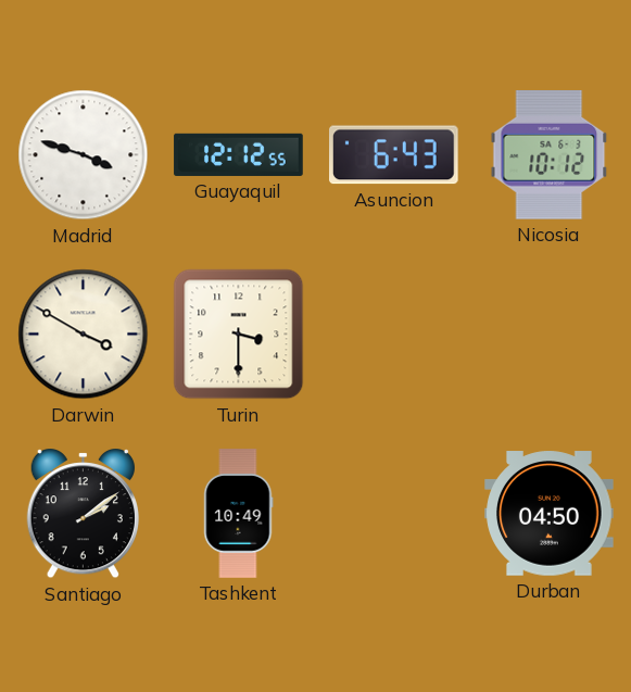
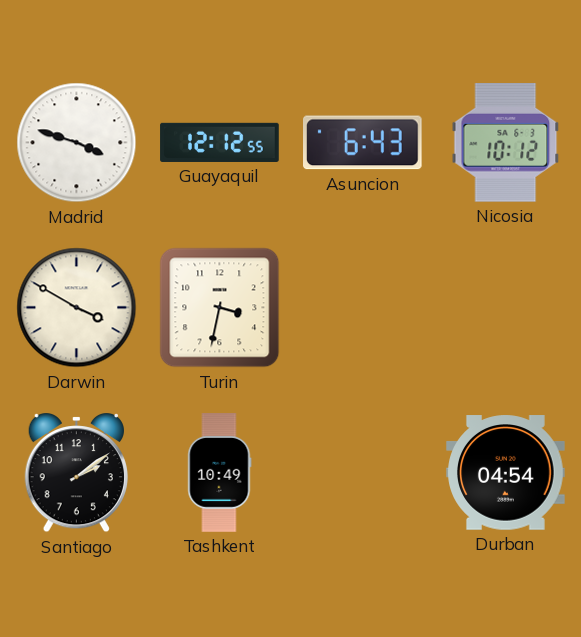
Turin: 3:30 -> 3:32 (220, 308)
Durban: 04:50 -> 04:54 (506, 473)
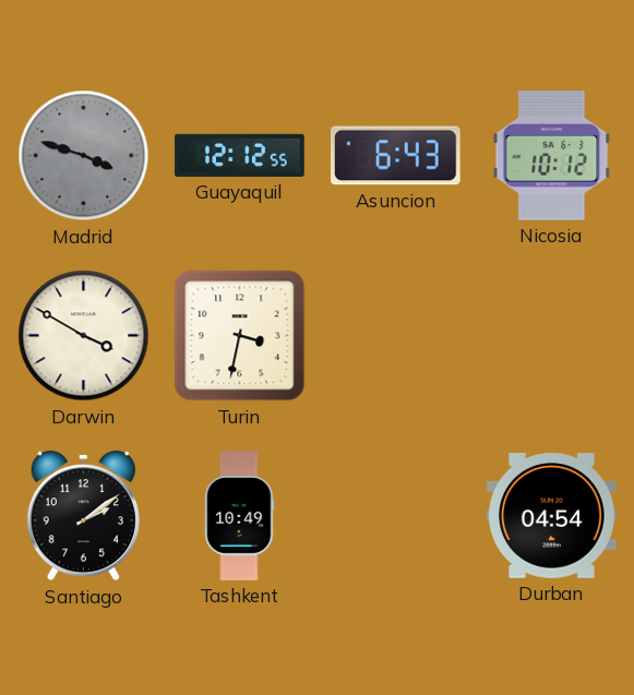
Madrid dial: white -> grey (84, 156)
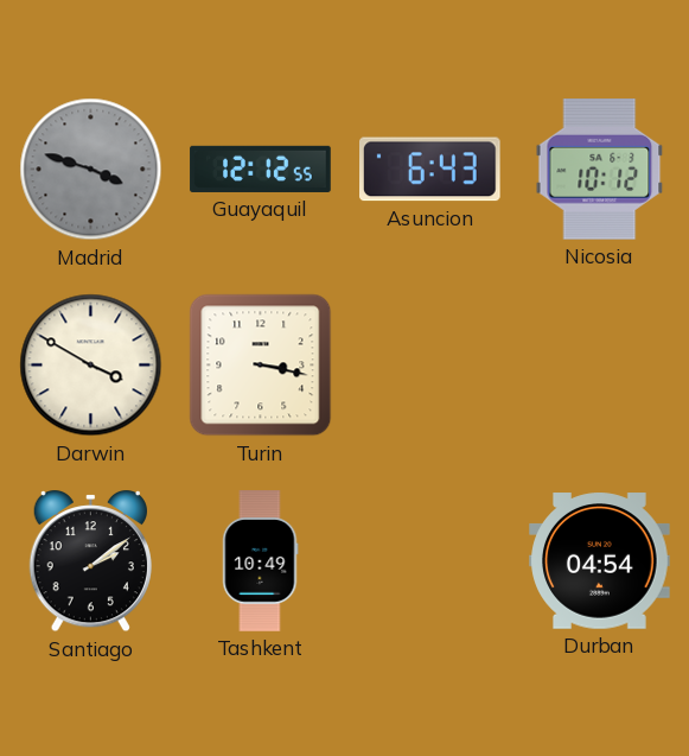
Turin: 3:32 -> 3:17 (261, 366)
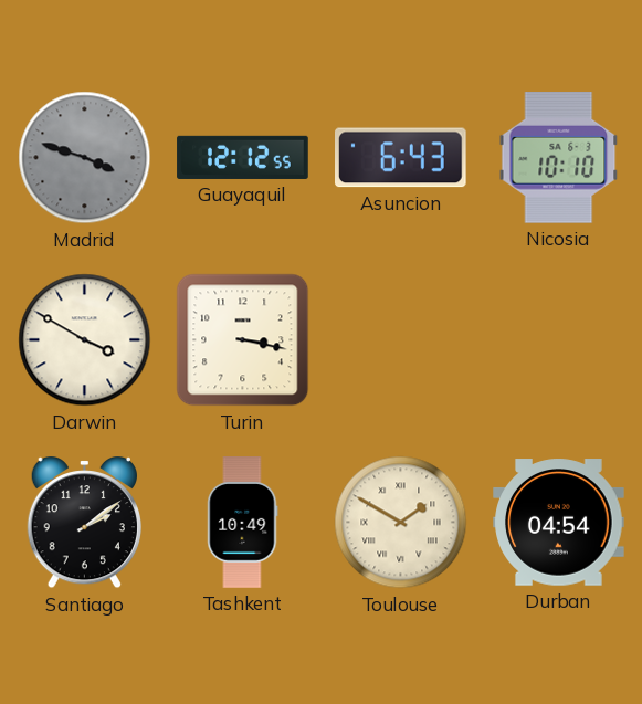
Nicosia: 10:12 -> 10:10 (559, 158)
Toulouse: none -> 1:50 (401, 523)
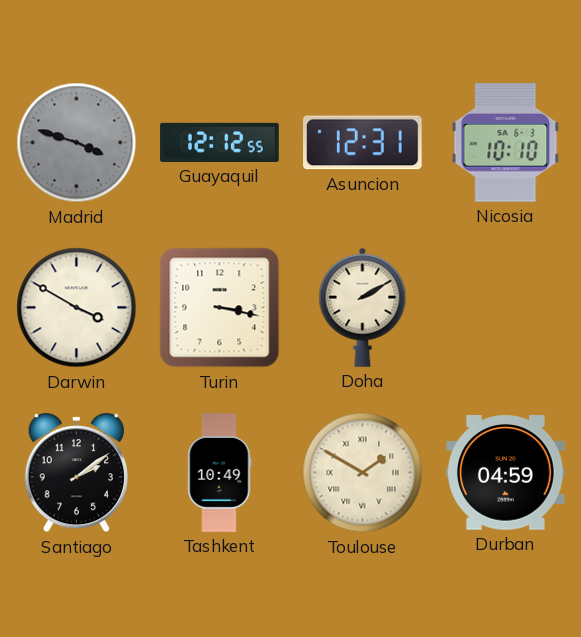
Asuncion: 6:43 -> 12:31 (363, 143)
Doha: none -> 2:10 (363, 307)
Durban: 04:54 -> 04:59 (506, 473)
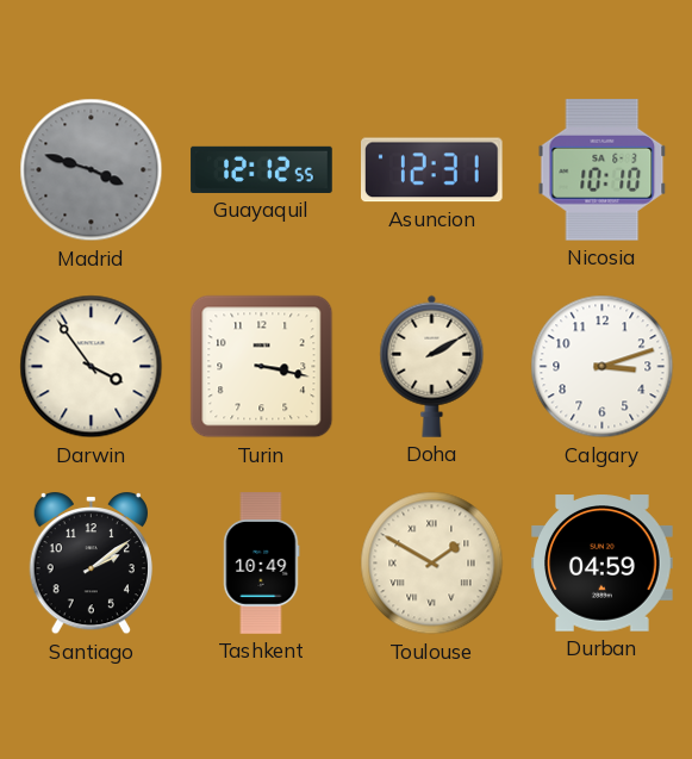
Darwin: 3:50 -> 3:54 (92, 367)
Calgary: none -> 3:12 (603, 367)
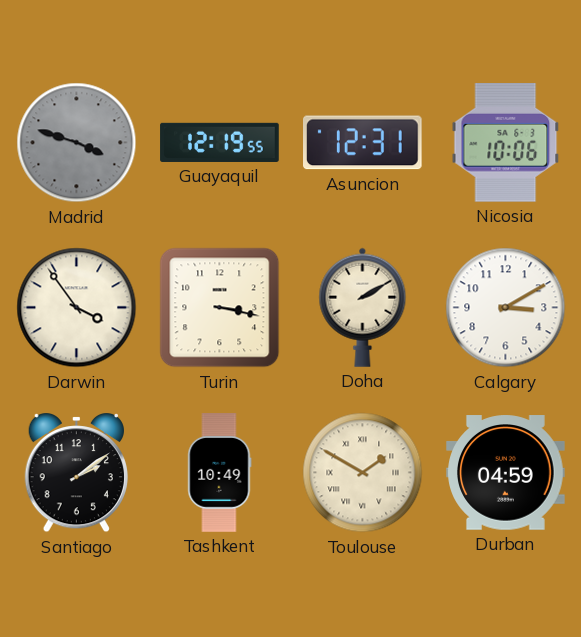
Guayaquil: 12:12 -> 12:19 (220, 142)
Nicosia: 10:10 -> 10:06 (506, 143)
Calgary: 3:12 -> 3:10 (506, 308)
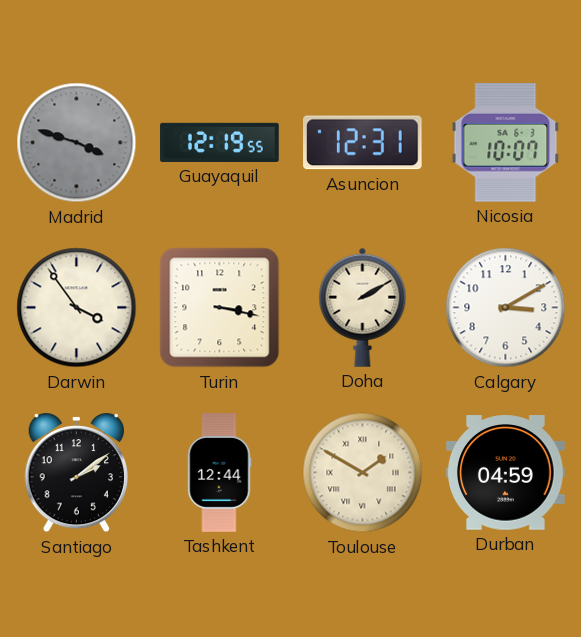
Nicosia: 10:06 -> 10:07 (506, 143)
Tashkent: 10:49 -> 12:44 (220, 473)
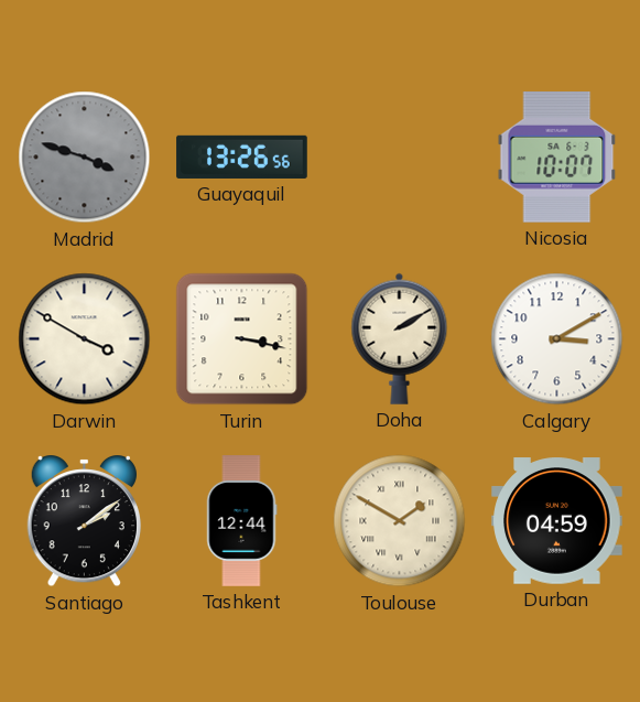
Guayaquil: 12:19 -> 13:26 (242, 156)
Asuncion: 12:31 -> none (363, 143)
Darwin: 3:54 -> 3:50 (85, 339)
